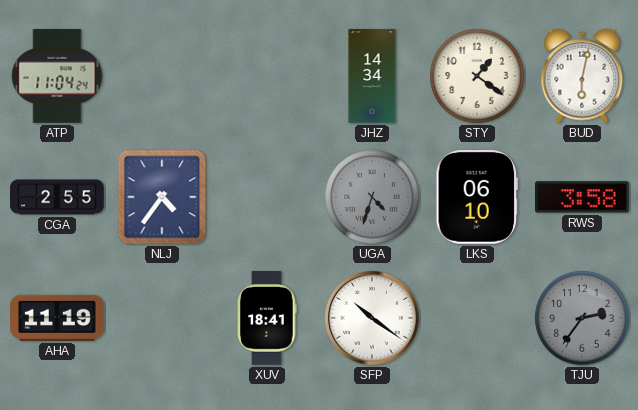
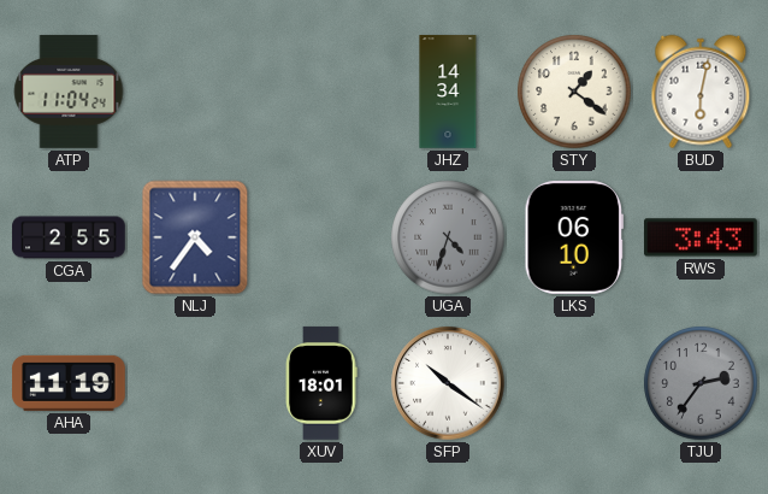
RWS: 3:58 -> 3:43 (702, 237)
XUV: 18:41 -> 18:01 (321, 383)
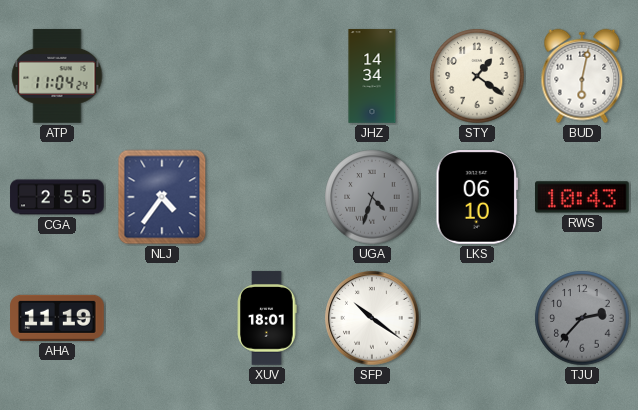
RWS: 3:43 -> 10:43 (583, 197)
TJU: 2:36 -> 2:37 (582, 318)
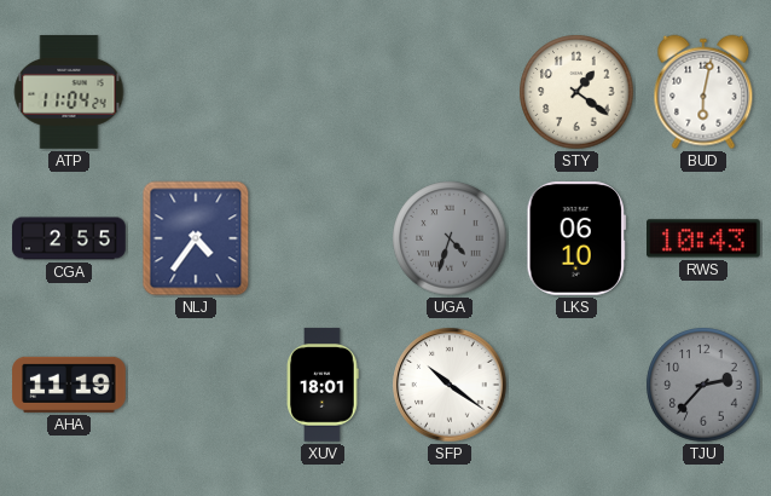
JHZ: 14:34 -> none (372, 76)
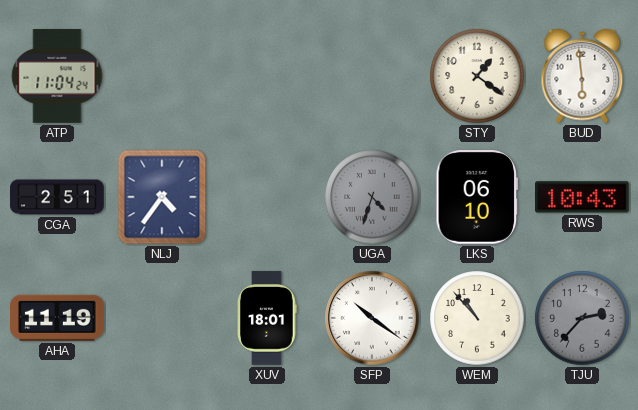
BUD: 6:02 -> 5:59 (582, 76)
CGA: 2:55 -> 2:51 (57, 197)
WEM: none -> 10:53 (477, 318)
